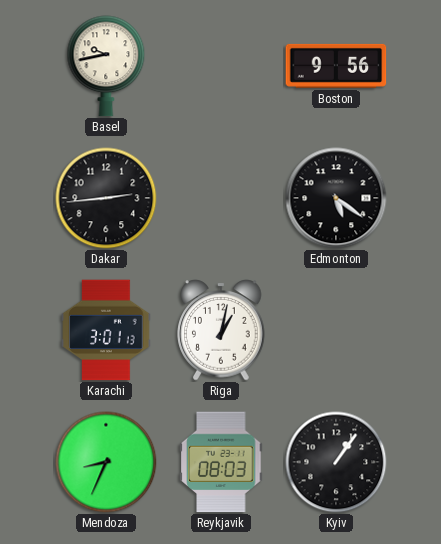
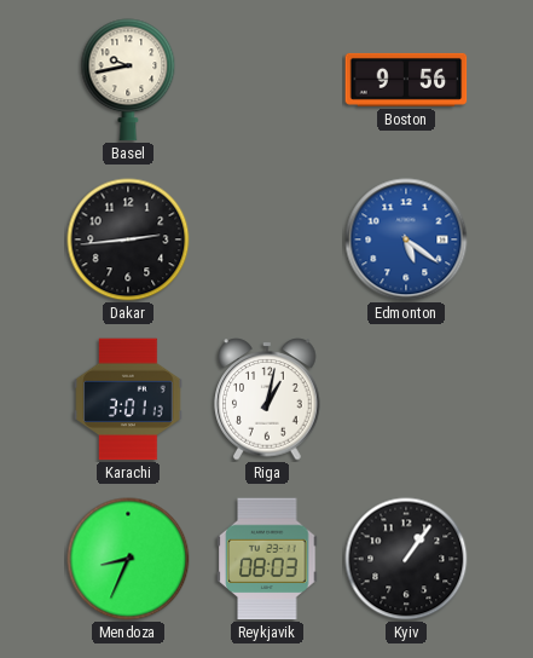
Edmonton dial: black -> blue (406, 239)
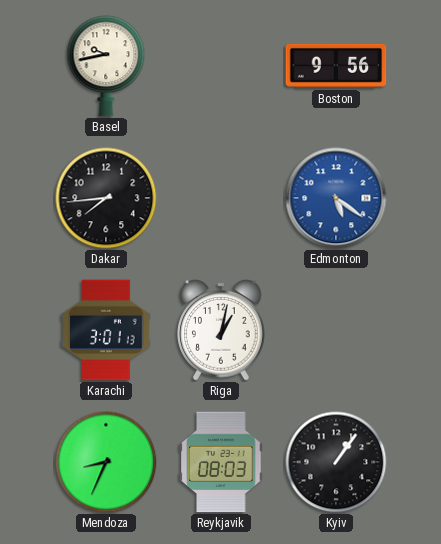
Dakar: 2:44 -> 7:44 (106, 198)
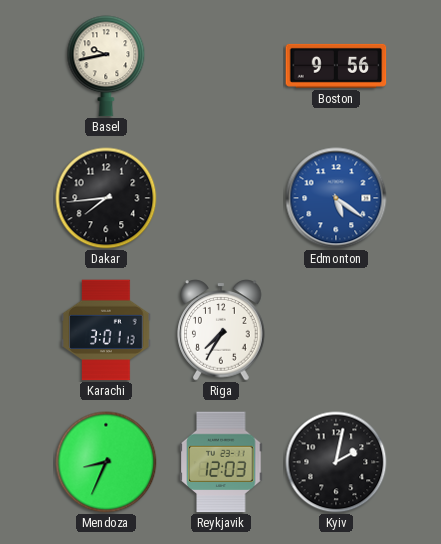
Riga: 1:02 -> 7:35 (221, 330)
Reykjavik: 08:03 -> 12:03 (221, 462)
Kyiv: 1:06 -> 2:02 (336, 462)
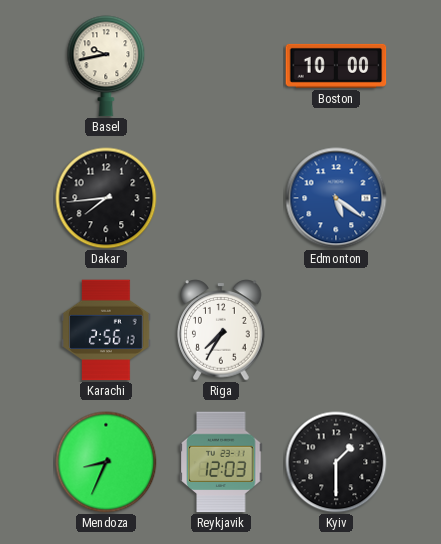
Boston: 9:56 -> 10:00 (336, 66)
Karachi: 3:01 -> 2:56 (106, 330)
Kyiv: 2:02 -> 1:30 (336, 462)
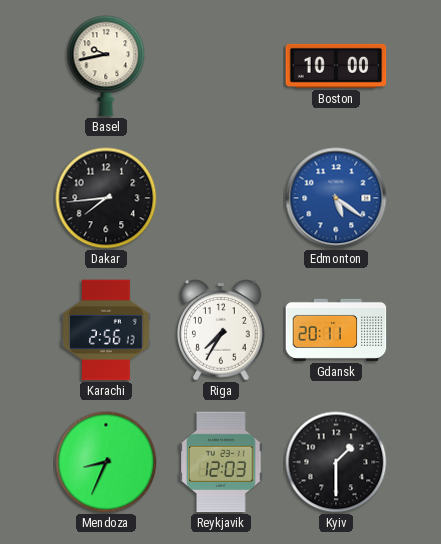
Gdansk: none -> 20:11 (336, 330)
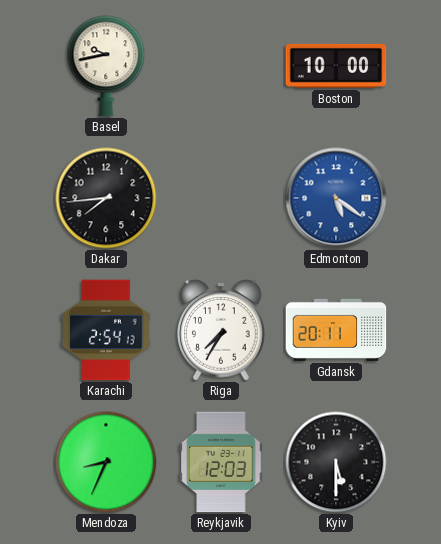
Karachi: 2:56 -> 2:54 (106, 330)
Kyiv: 1:30 -> 5:30 (336, 462)
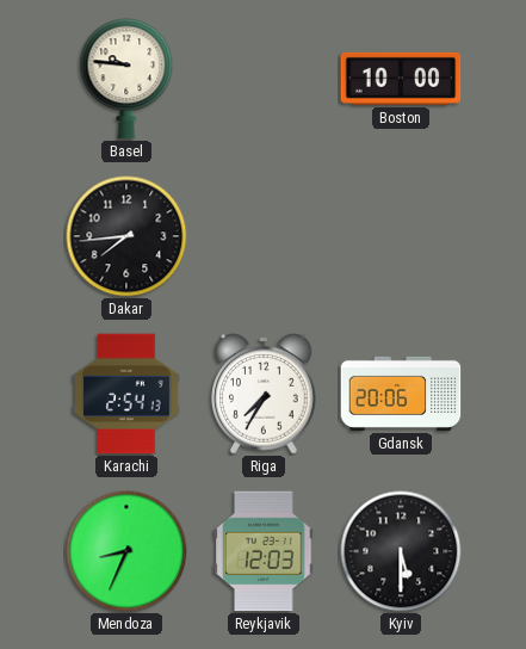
Basel: 9:43 -> 9:46 (126, 79)
Edmonton: 5:21 -> none (336, 198)
Gdansk: 20:11 -> 20:06 (401, 394)
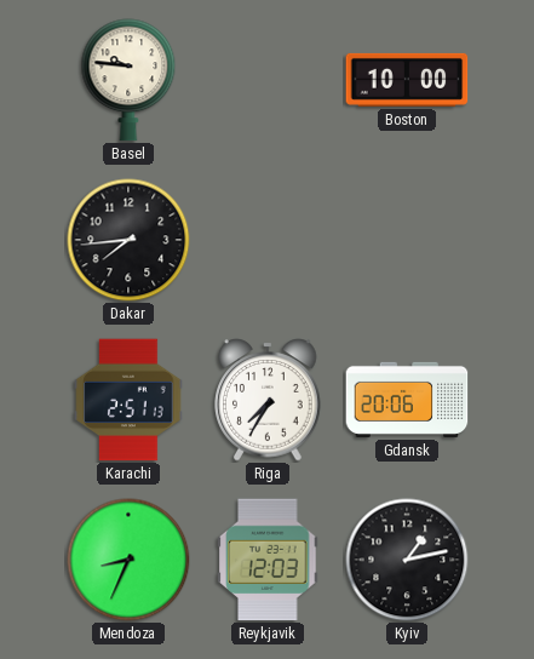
Karachi: 2:54 -> 2:51 (128, 400)
Kyiv: 5:30 -> 1:13 (407, 560)
